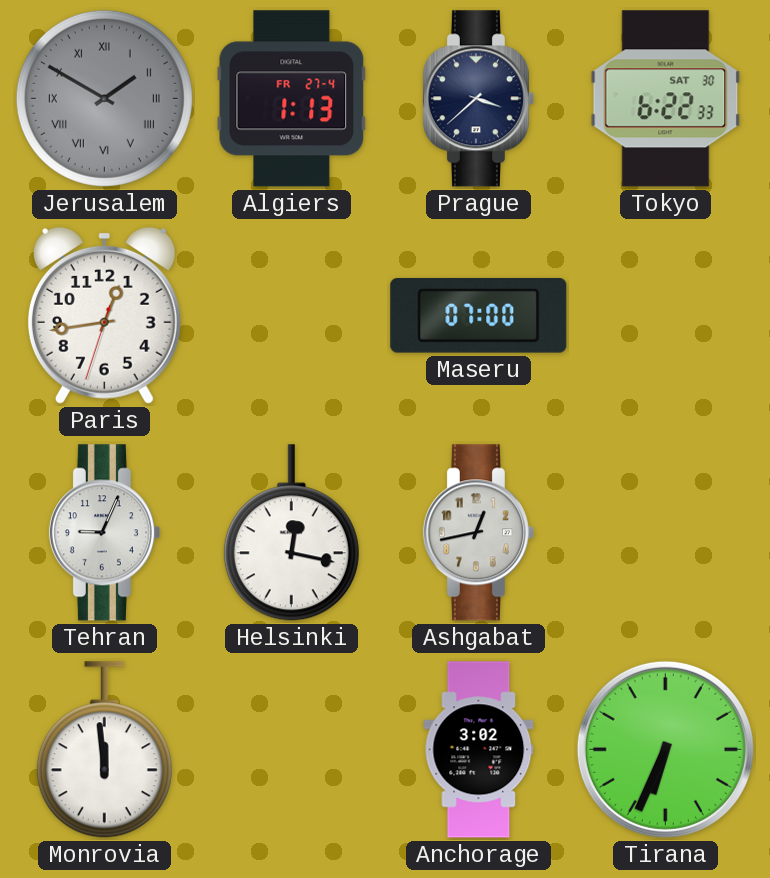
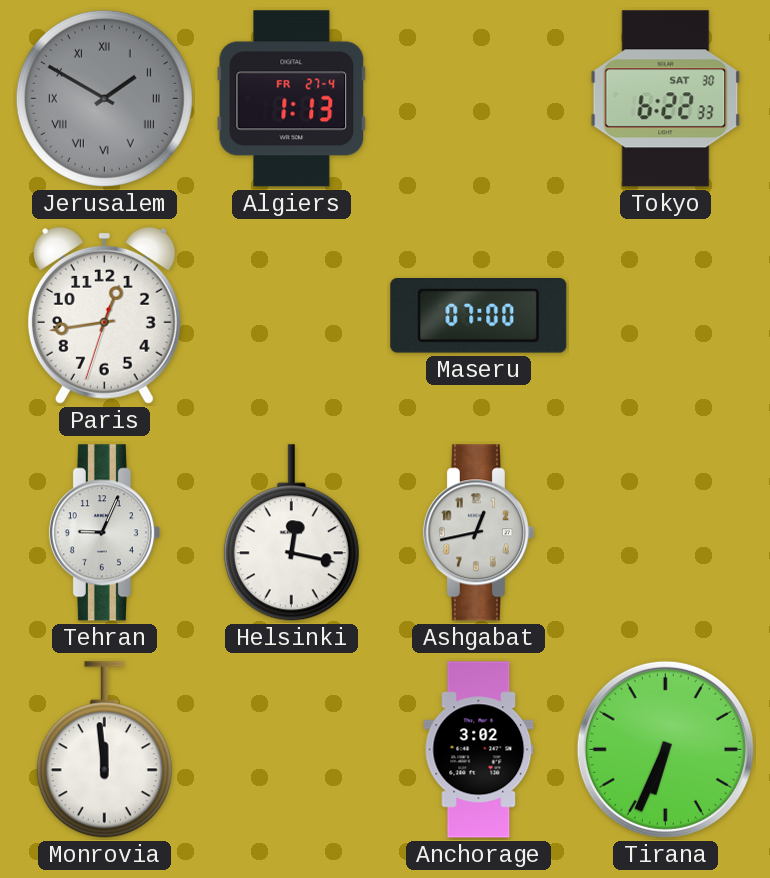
Prague: 3:38 -> none (478, 99)
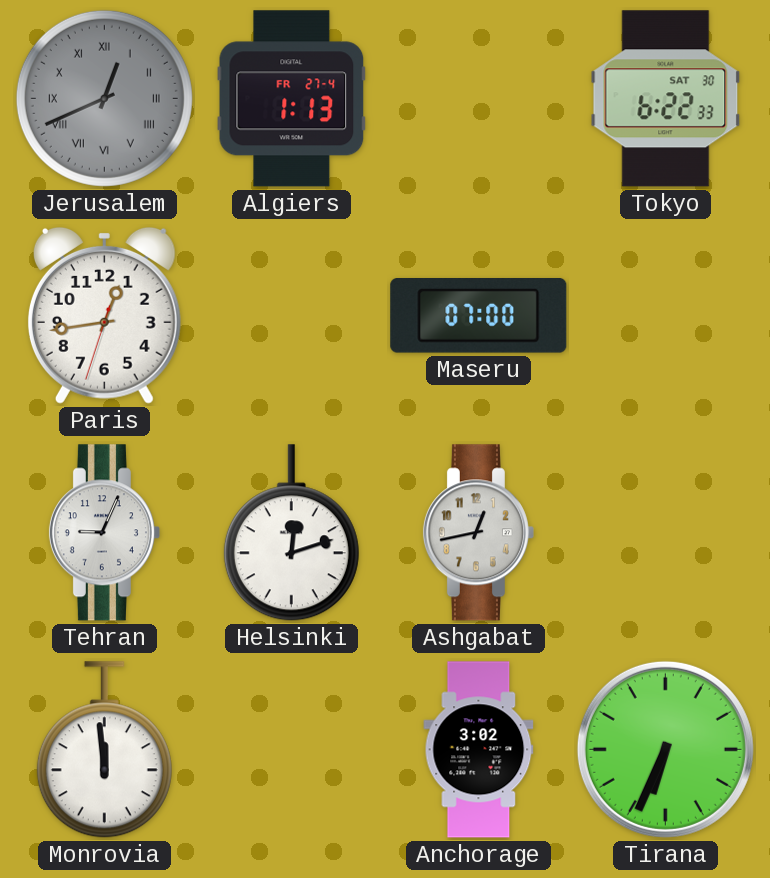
Jerusalem: 1:50 -> 12:41 (104, 98)
Helsinki: 12:17 -> 12:12 (291, 533)
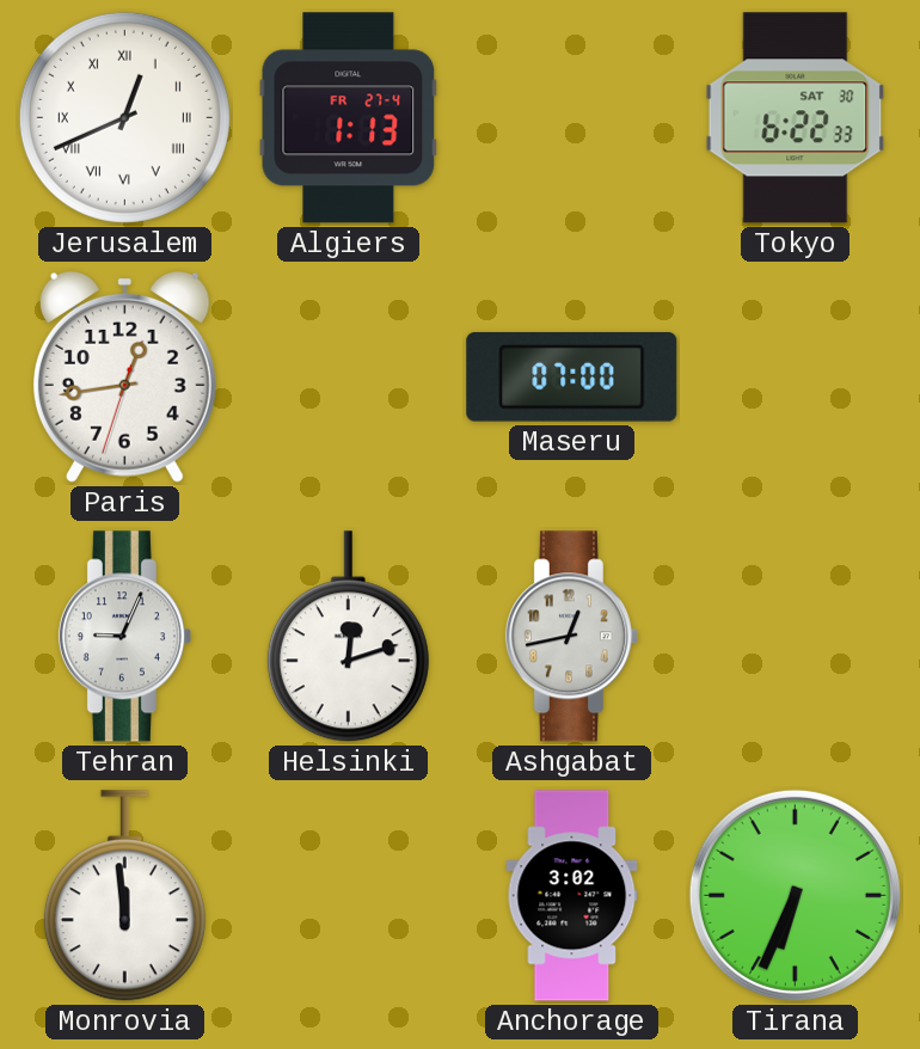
Jerusalem dial: grey -> white (124, 117)
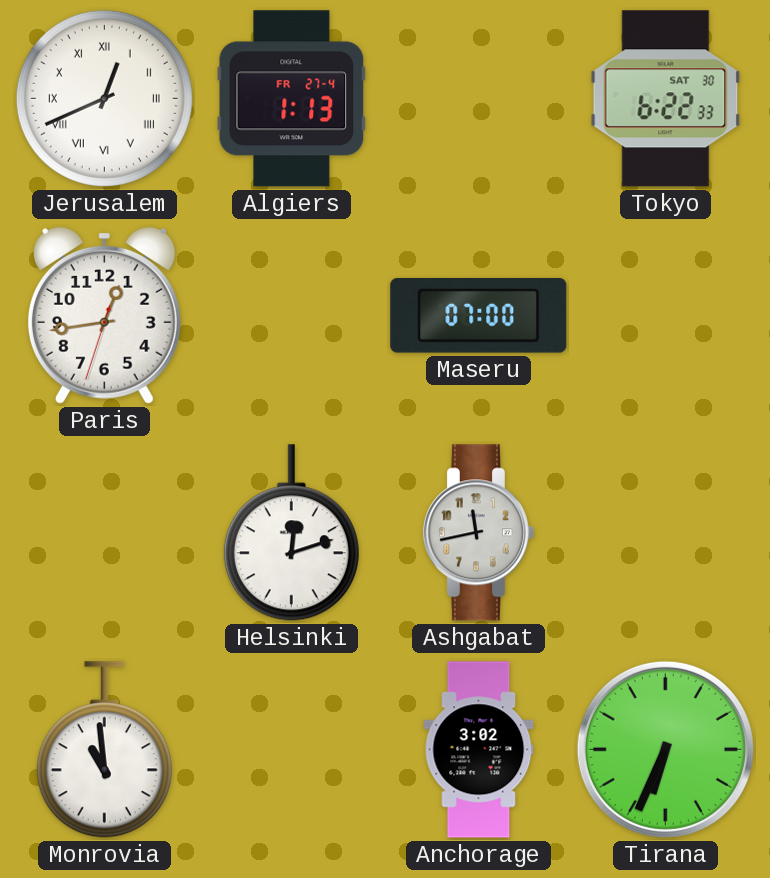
Tehran: 9:04 -> none (124, 637)
Ashgabat: 12:43 -> 11:43 (478, 533)
Monrovia: 11:59 -> 10:59 (104, 750)
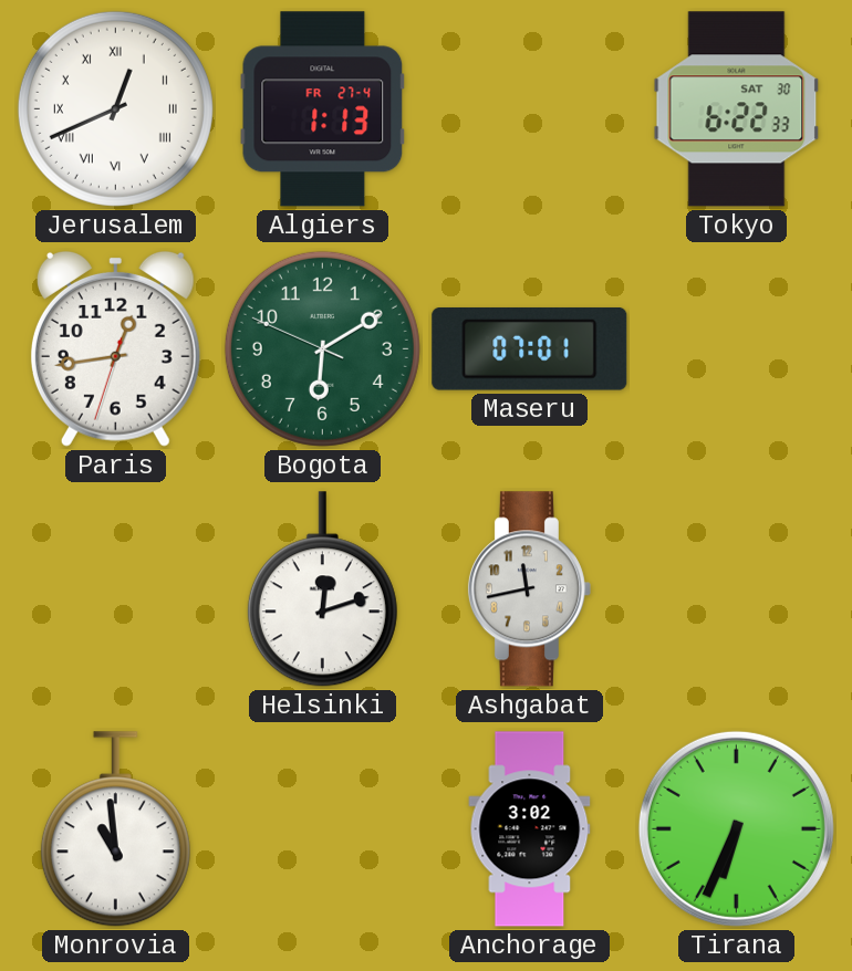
Bogota: none -> 6:09 (322, 348)
Maseru: 07:00 -> 07:01 (530, 349)
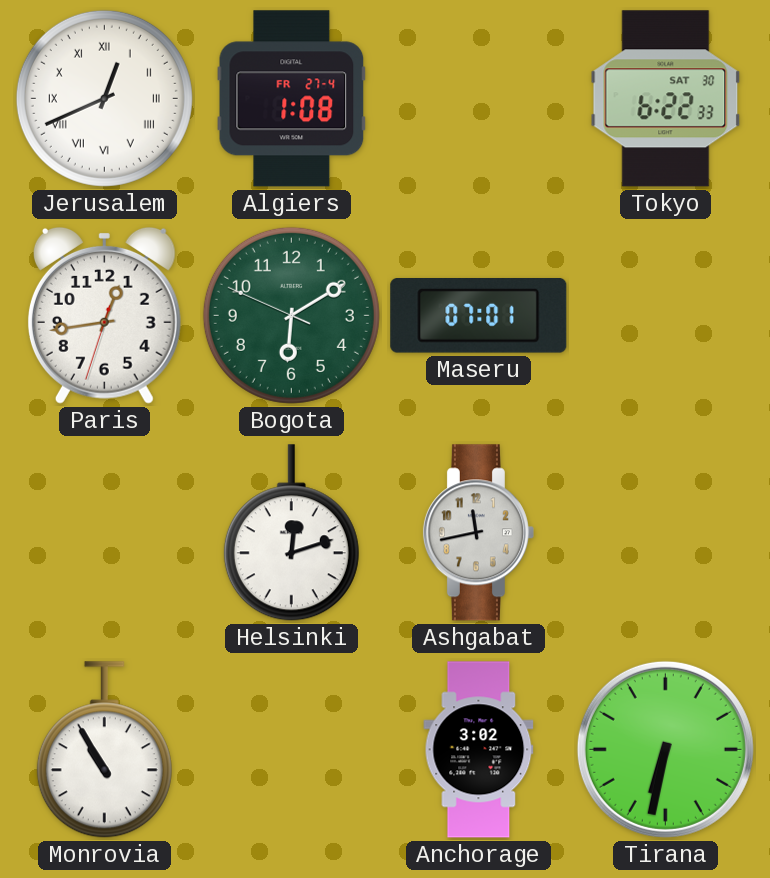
Algiers: 1:13 -> 1:08 (292, 99)
Monrovia: 10:59 -> 10:55 (104, 750)
Tirana: 6:34 -> 6:32 (665, 749)
